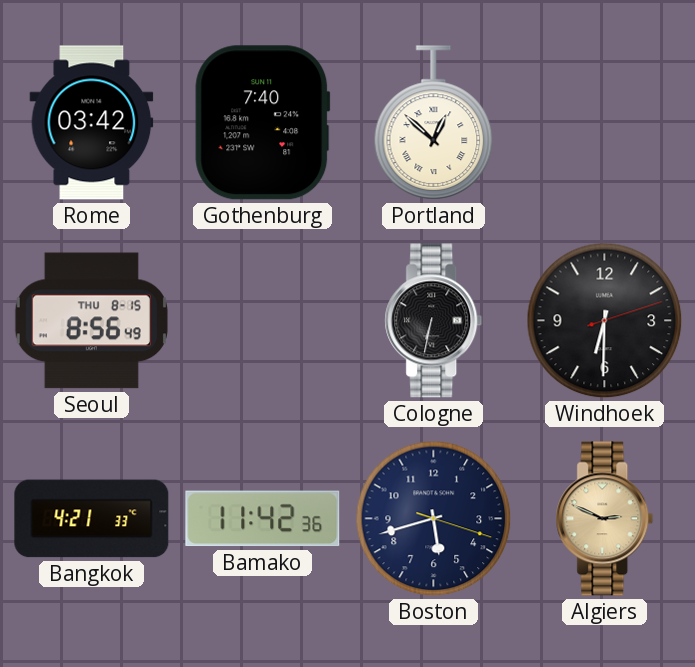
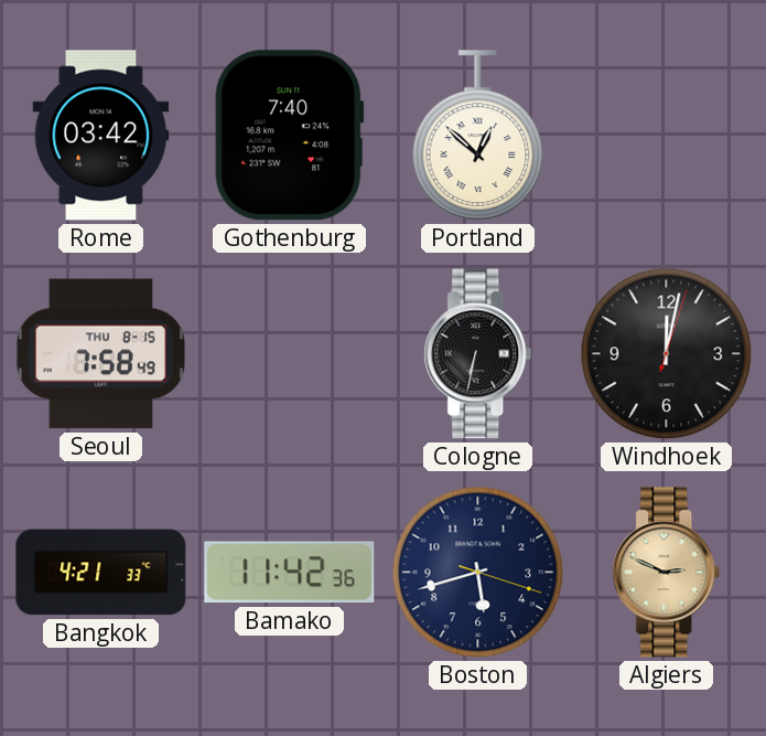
Seoul: 8:56 -> 7:58 (100, 354)
Windhoek: 6:30 -> 12:02 (667, 354)
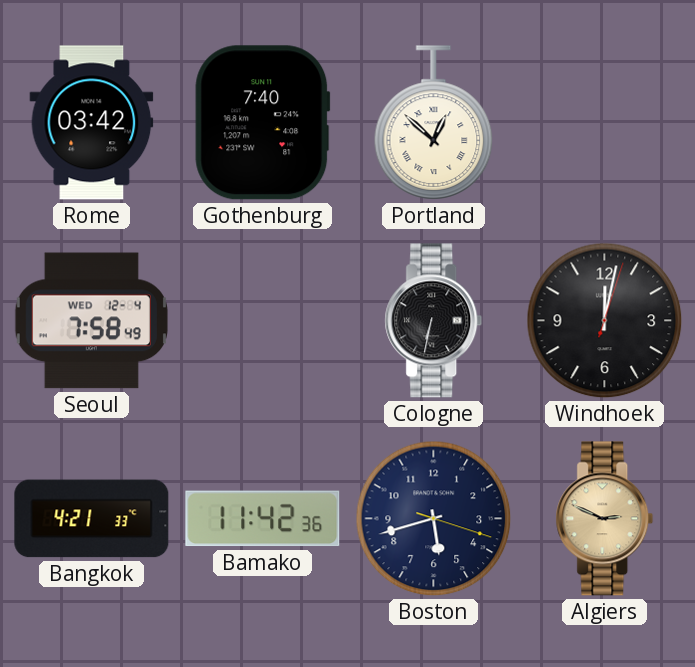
Seoul date: THU 8-15 -> WED 12-4 (91, 321)
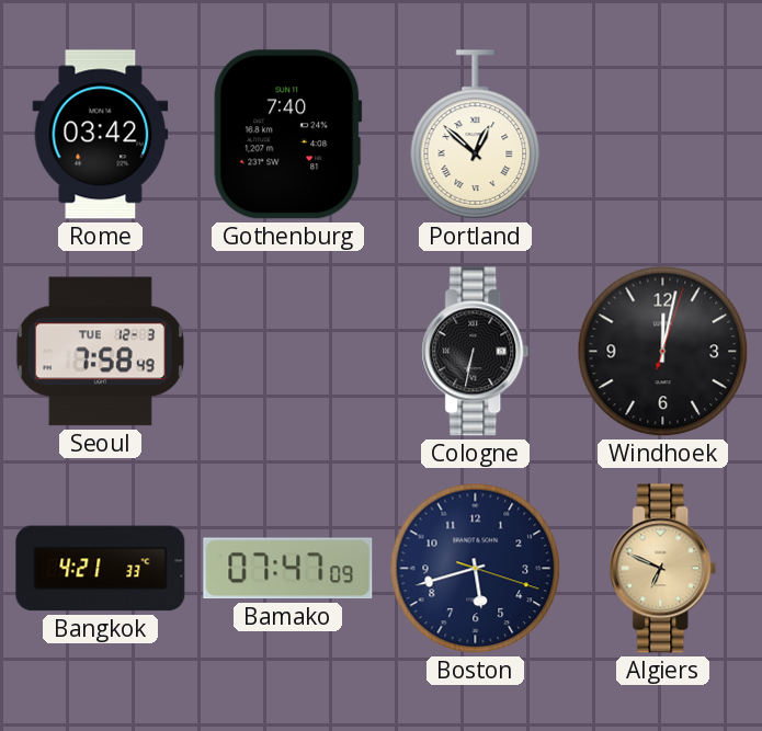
Seoul date: WED 12-4 -> TUE 12-3 (100, 352)
Bamako: 11:42 -> 07:47 (288, 569)
Algiers: 2:49 -> 6:49 (663, 569)
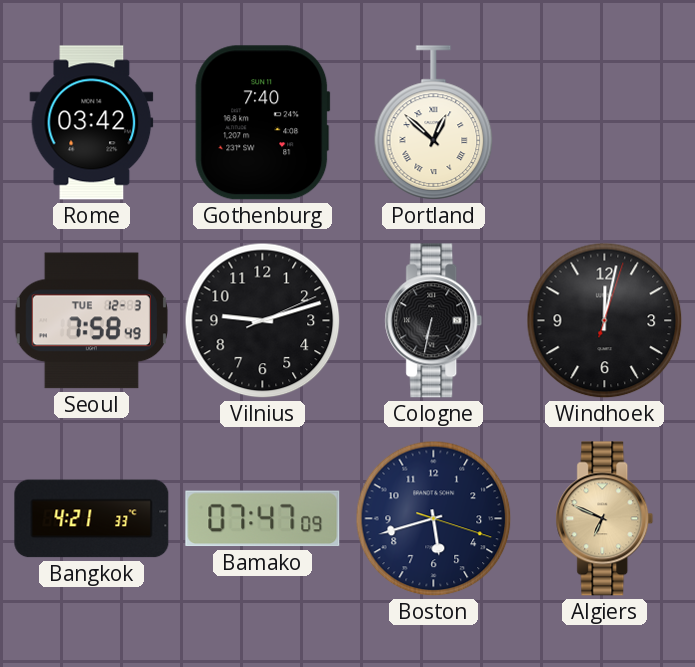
Vilnius: none -> 9:12 (263, 321)
